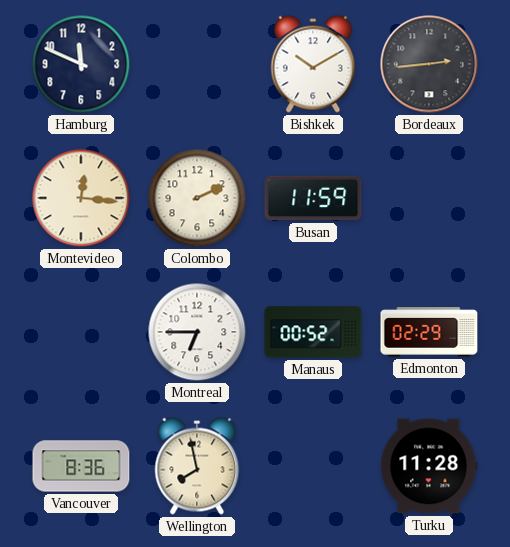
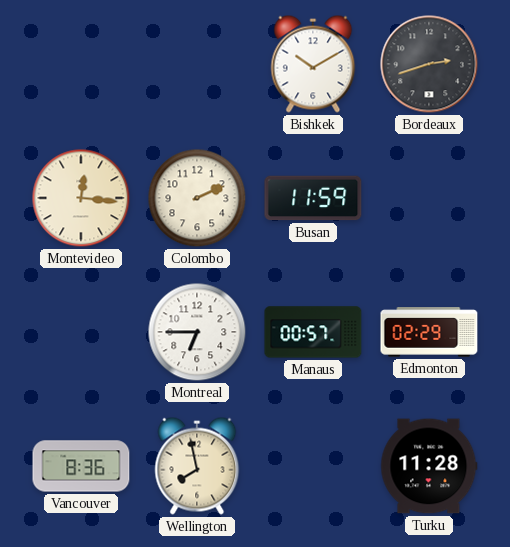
Hamburg: 11:49 -> none (81, 64)
Bordeaux: 2:44 -> 2:42 (429, 64)
Manaus: 00:52 -> 00:57 (313, 332)
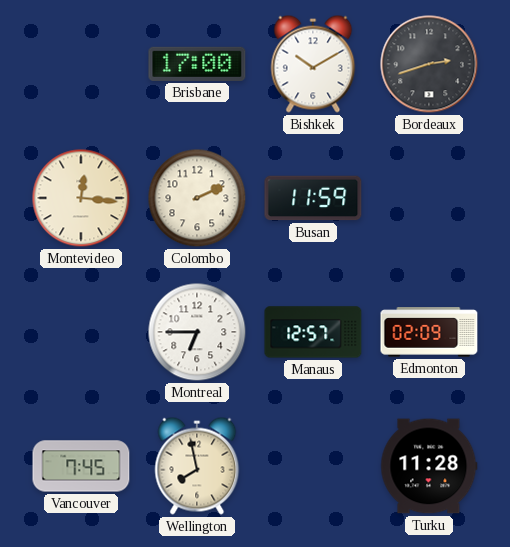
Brisbane: none -> 17:00 (197, 64)
Manaus: 00:57 -> 12:57 (313, 332)
Edmonton: 02:29 -> 02:09 (429, 332)
Vancouver: 8:36 -> 7:45 (81, 466)
